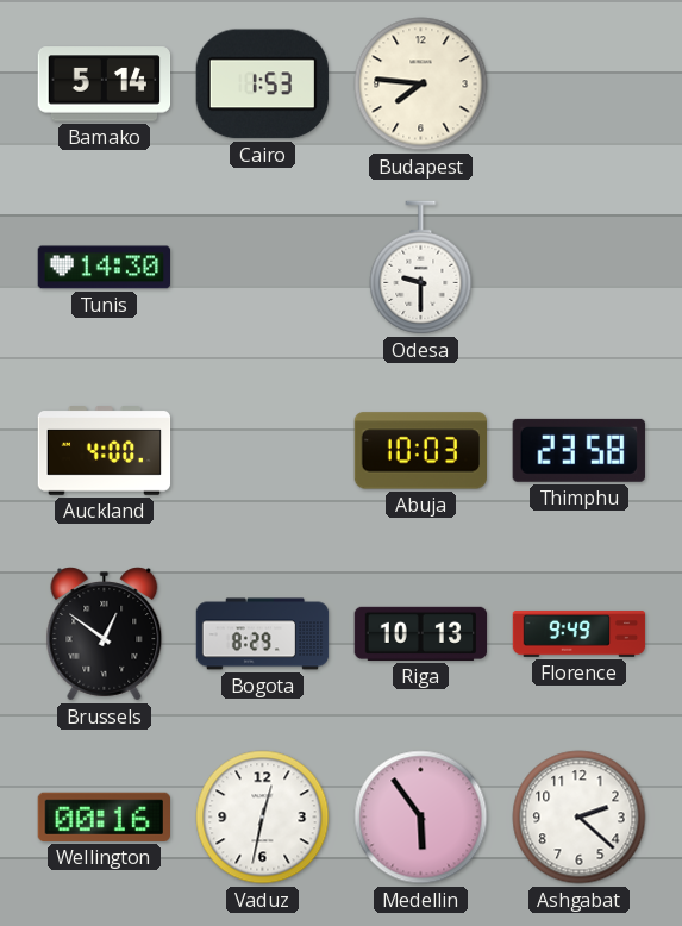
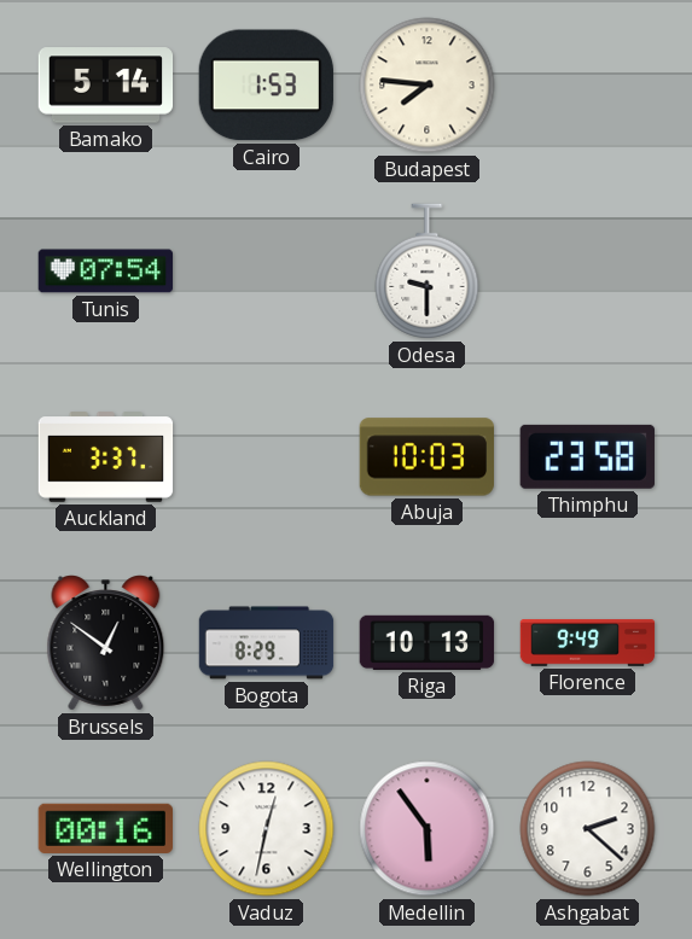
Tunis: 14:30 -> 07:54 (106, 272)
Auckland: 4:00 -> 3:37 (106, 457)
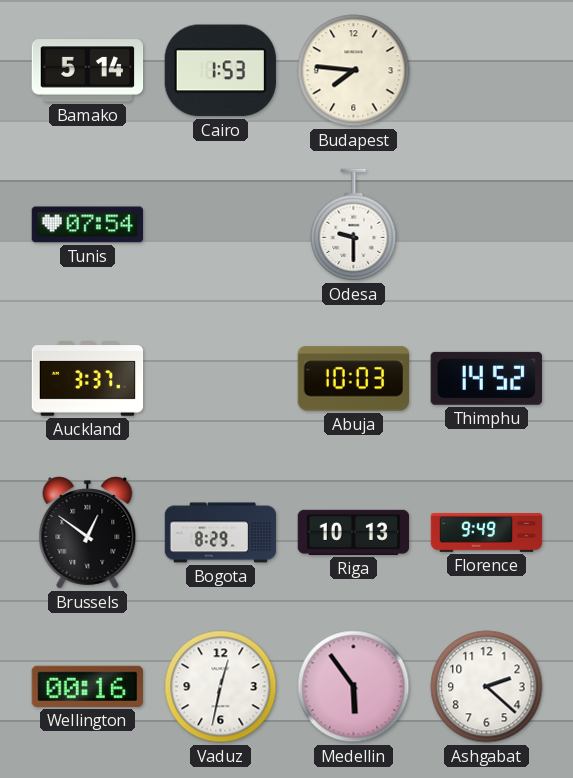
Thimphu: 23:58 -> 14:52 (486, 378)
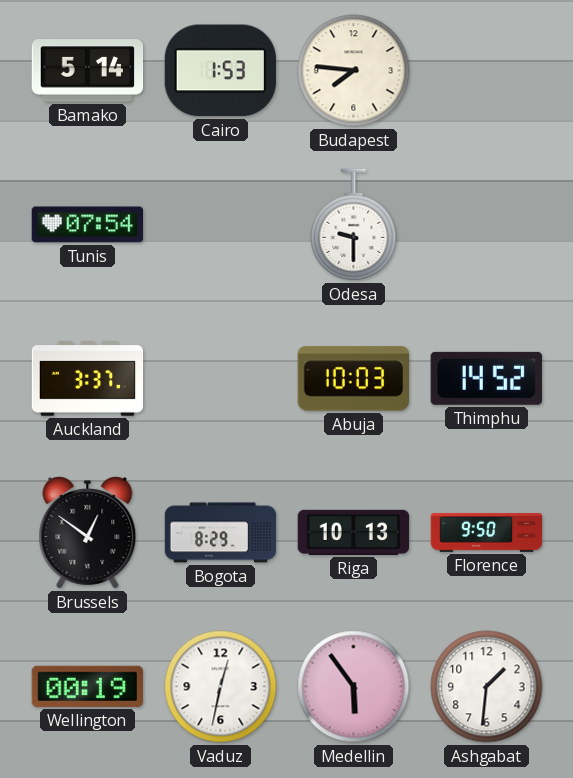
Florence: 9:49 -> 9:50 (487, 533)
Wellington: 00:16 -> 00:19 (87, 686)
Ashgabat: 2:22 -> 1:31 (487, 687)
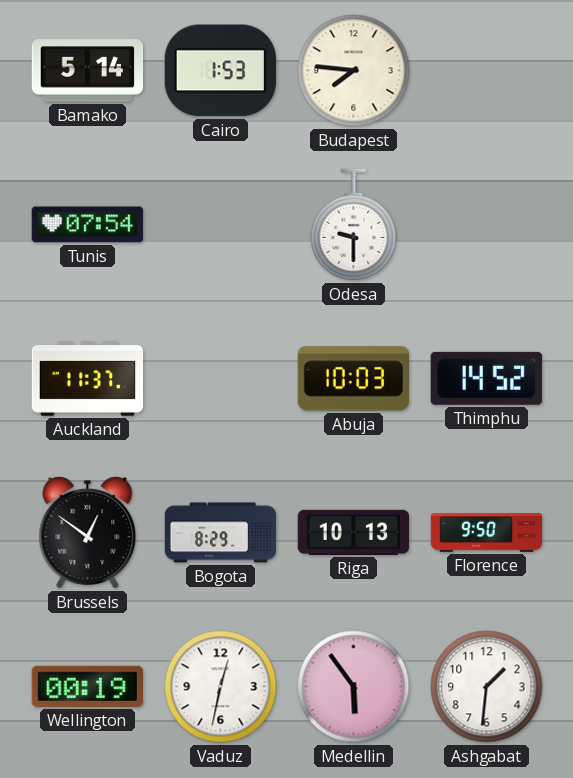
Auckland: 3:37 -> 11:37 (88, 379)
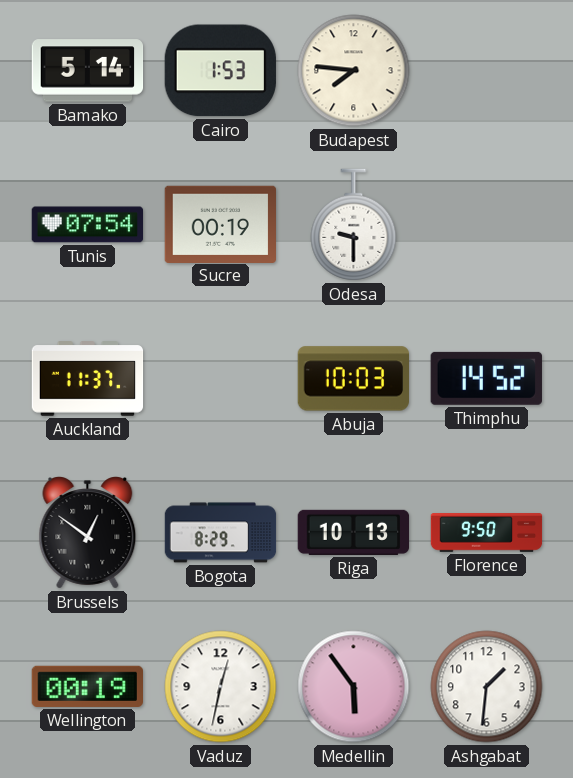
Sucre: none -> 00:19 (220, 224)
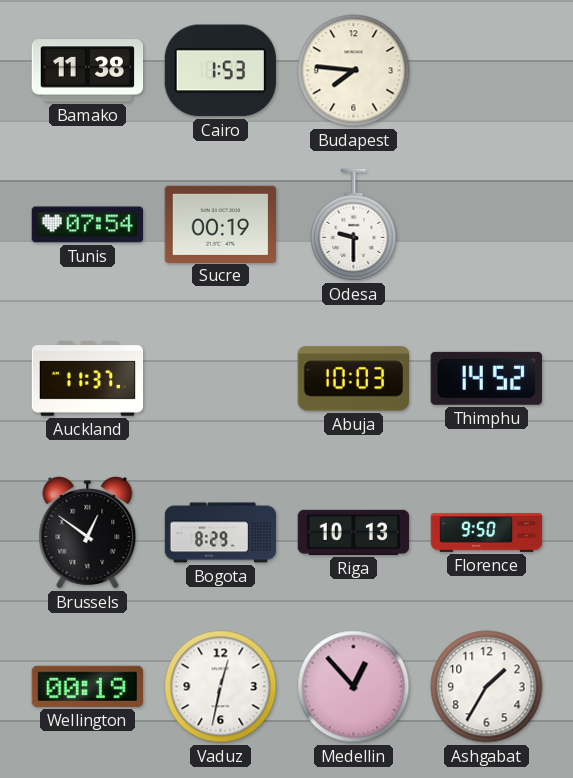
Bamako: 5:14 -> 11:38 (88, 71)
Medellin: 5:54 -> 12:53 (354, 687)
Ashgabat: 1:31 -> 1:35 (487, 687)
